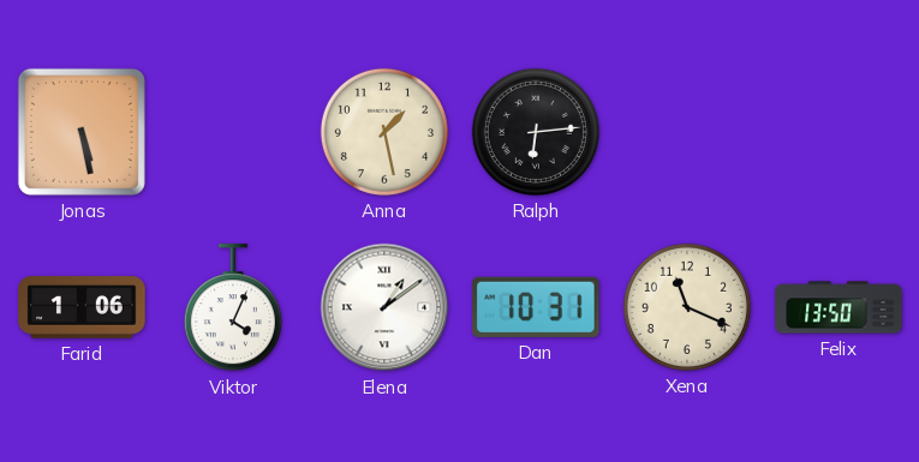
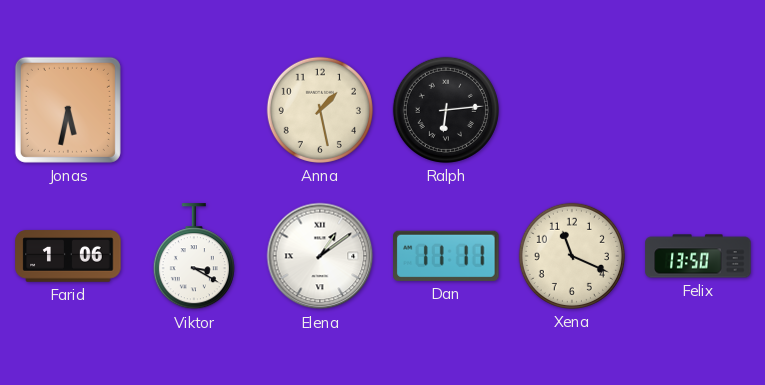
Jonas: 5:28 -> 5:32 (68, 110)
Viktor: 4:04 -> 3:20 (194, 257)
Dan: 10:31 -> 11:11 (446, 256)
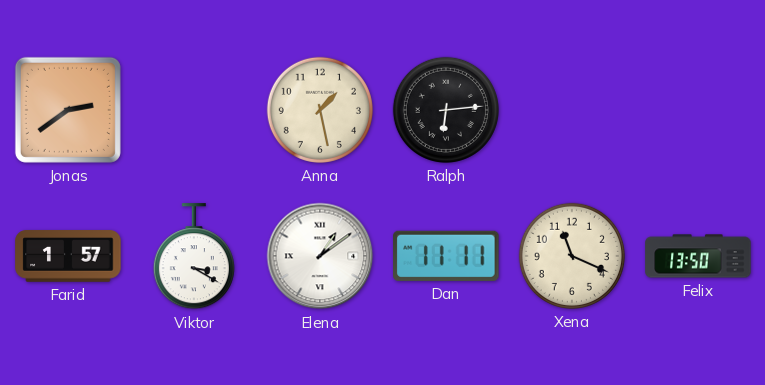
Jonas: 5:32 -> 2:39 (68, 110)
Farid: 1:06 -> 1:57 (68, 256)
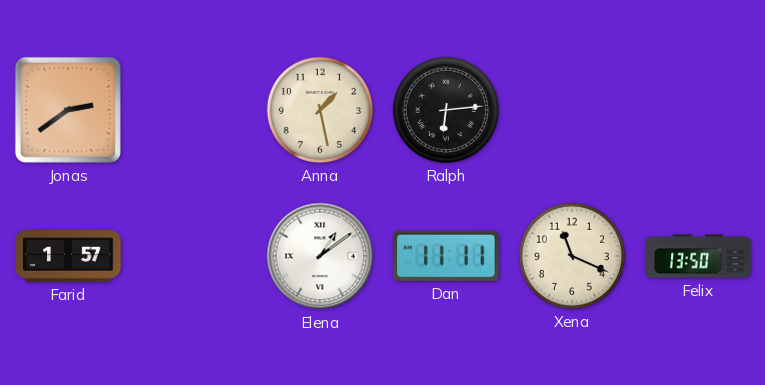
Viktor: 3:20 -> none (194, 257)
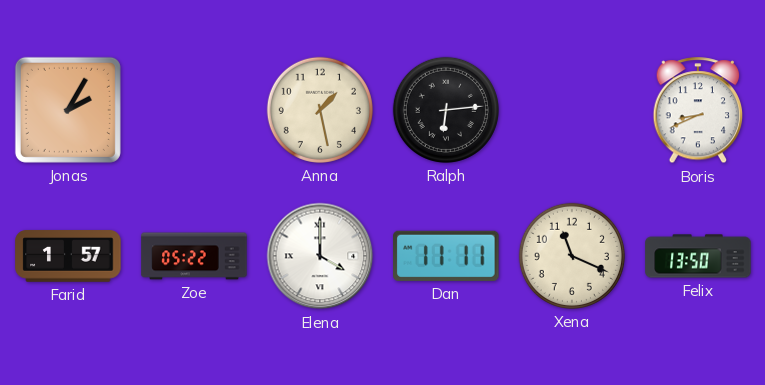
Jonas: 2:39 -> 2:05 (68, 110)
Boris: none -> 8:41 (698, 111)
Zoe: none -> 05:22 (194, 256)
Elena: 1:09 -> 4:00 (320, 256)
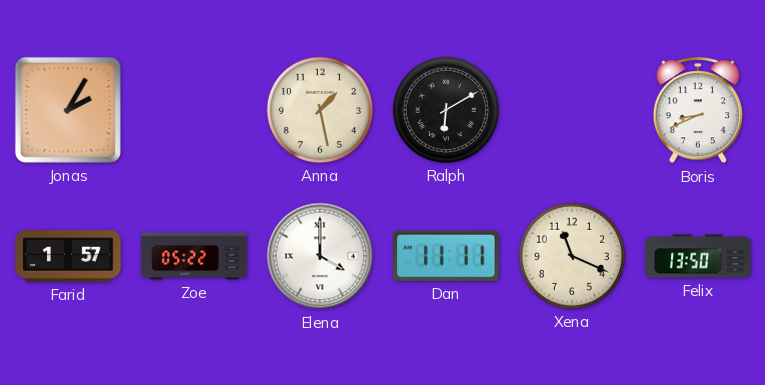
Ralph: 6:14 -> 6:10 (446, 110)
